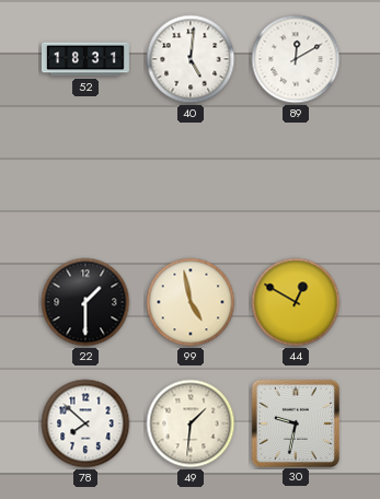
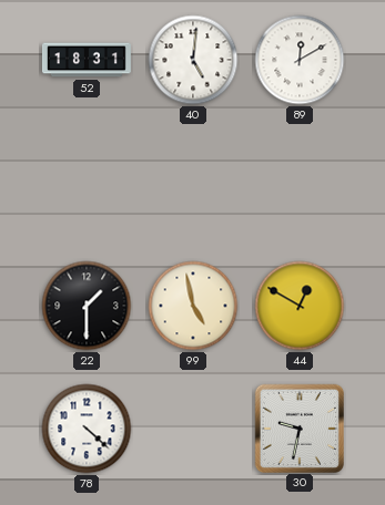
78: 7:52 -> 4:22 (87, 429)
49: 1:31 -> none (191, 423)
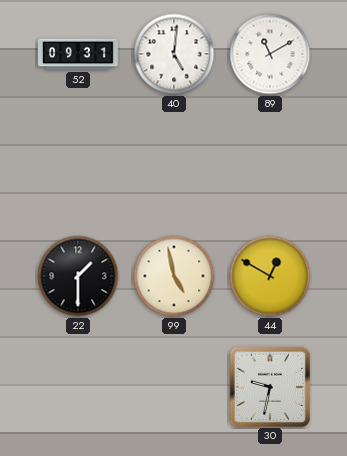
52: 18:31 -> 09:31 (78, 54)
89: 12:10 -> 11:10 (270, 54)
78: 4:22 -> none (87, 429)
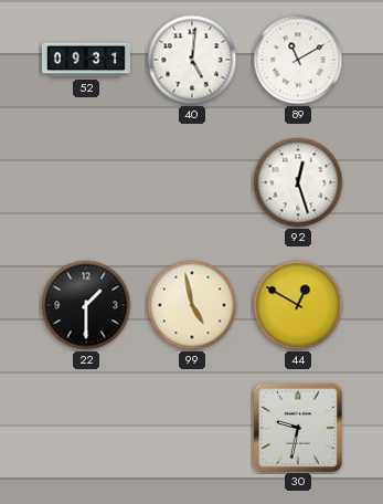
92: none -> 12:27 (298, 182)
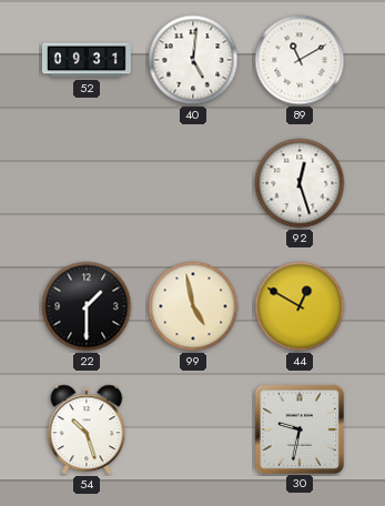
54: none -> 10:27 (87, 429)
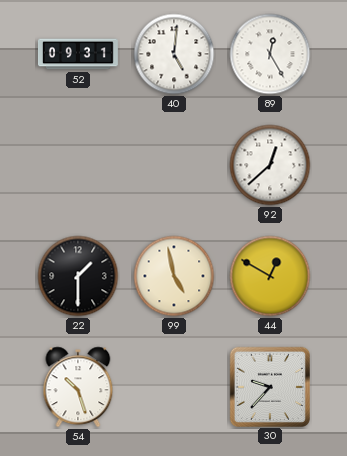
89: 11:10 -> 12:25 (270, 54)
92: 12:27 -> 12:38 (270, 165)
30: 9:32 -> 9:37 (269, 386)
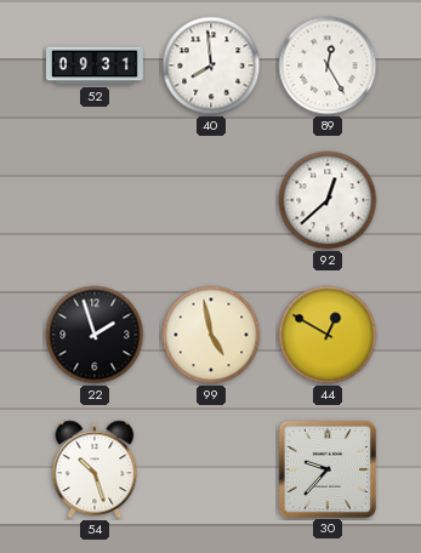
40: 5:01 -> 7:59 (211, 65)
22: 1:30 -> 1:57 (95, 335)
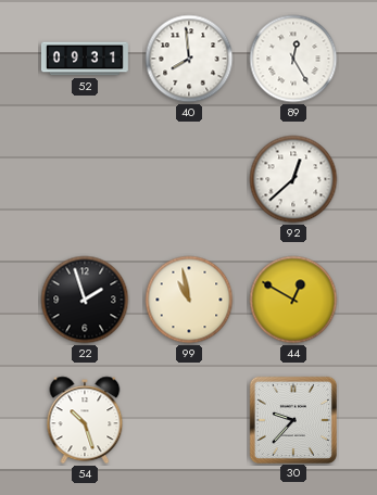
99: 4:58 -> 10:58 (189, 300)
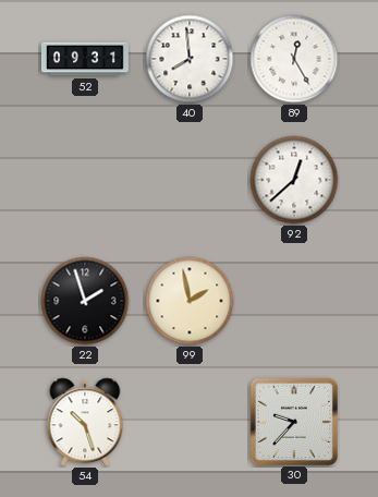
99: 10:58 -> 1:58 (190, 301)
44: 12:50 -> none (293, 300)
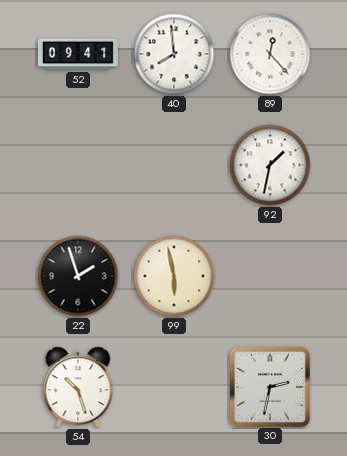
52: 09:31 -> 09:41 (78, 54)
89: 12:25 -> 12:23 (270, 54)
92: 12:38 -> 1:32 (270, 165)
99: 1:58 -> 5:58 (174, 276)
30: 9:37 -> 2:32 (269, 386)
